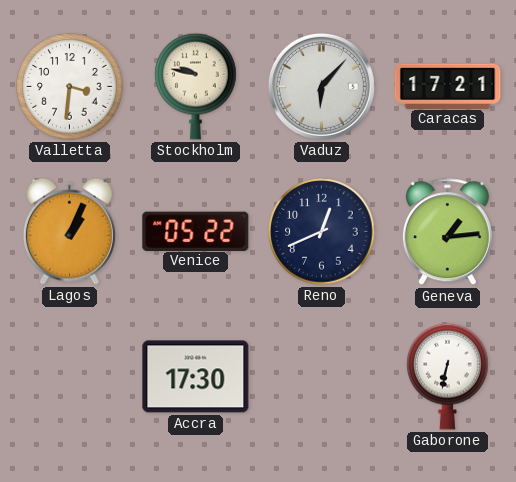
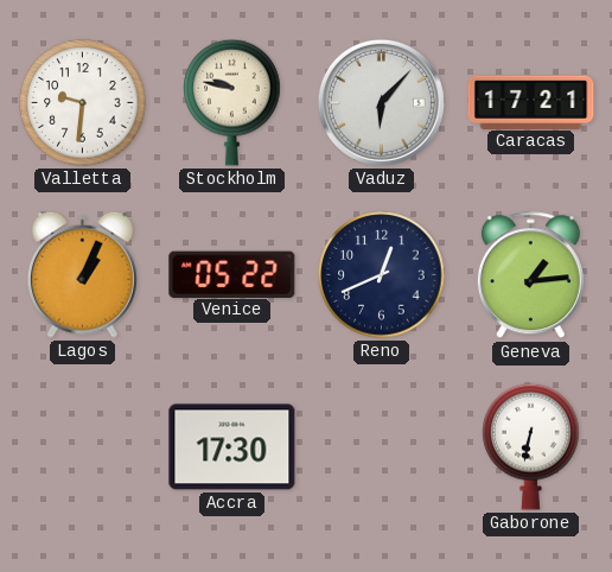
Valletta: 3:31 -> 9:31 (83, 103)
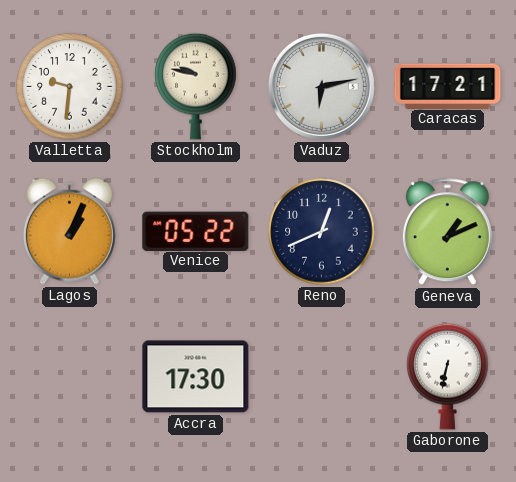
Vaduz: 6:07 -> 6:13 (321, 86)
Geneva: 1:14 -> 1:11 (447, 232)
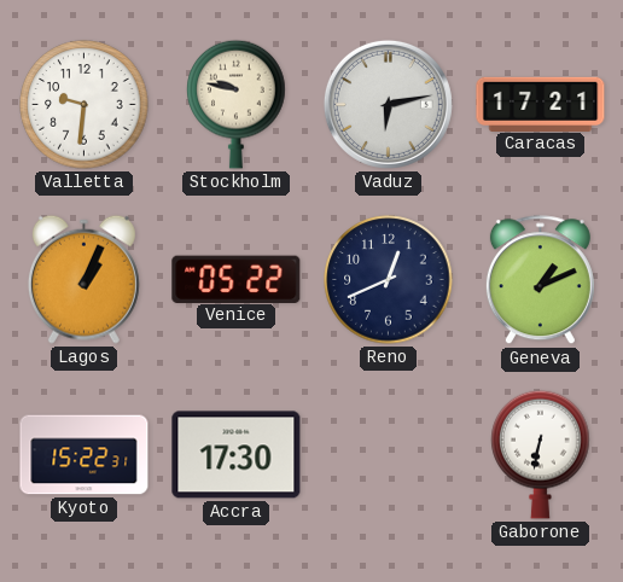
Kyoto: none -> 15:22 (85, 455)
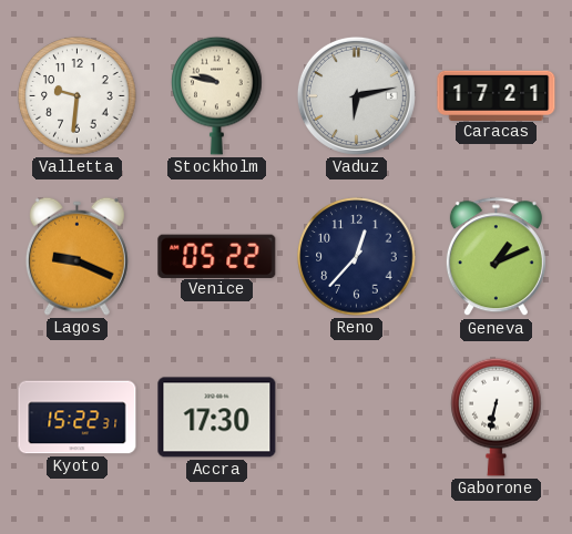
Lagos: 1:04 -> 9:19 (76, 256)
Reno: 12:41 -> 12:37 (357, 257)
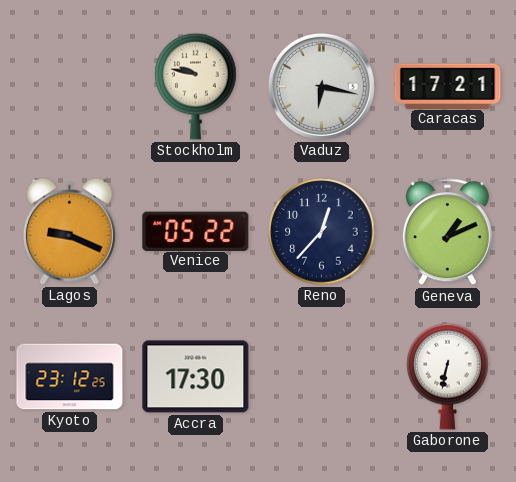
Valletta: 9:31 -> none (78, 96)
Vaduz: 6:13 -> 6:17 (321, 86)
Kyoto: 15:22 -> 23:12 (70, 377)
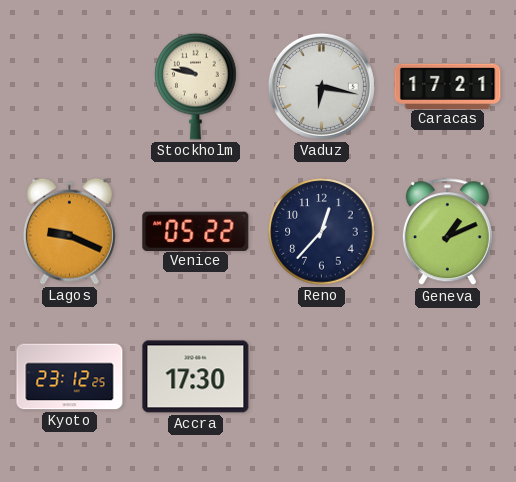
Gaborone: 6:32 -> none (448, 376)
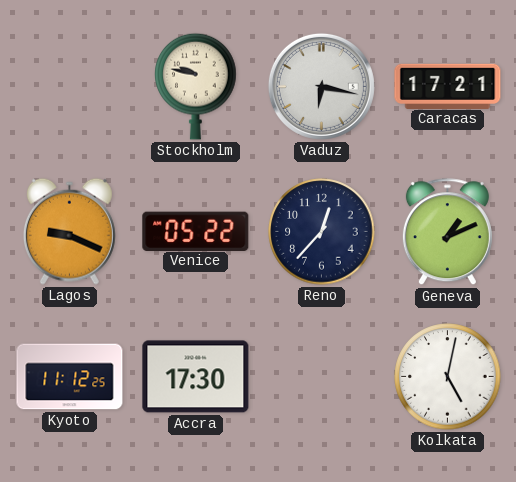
Kyoto: 23:12 -> 11:12 (70, 377)
Kolkata: none -> 5:02 (448, 377)
